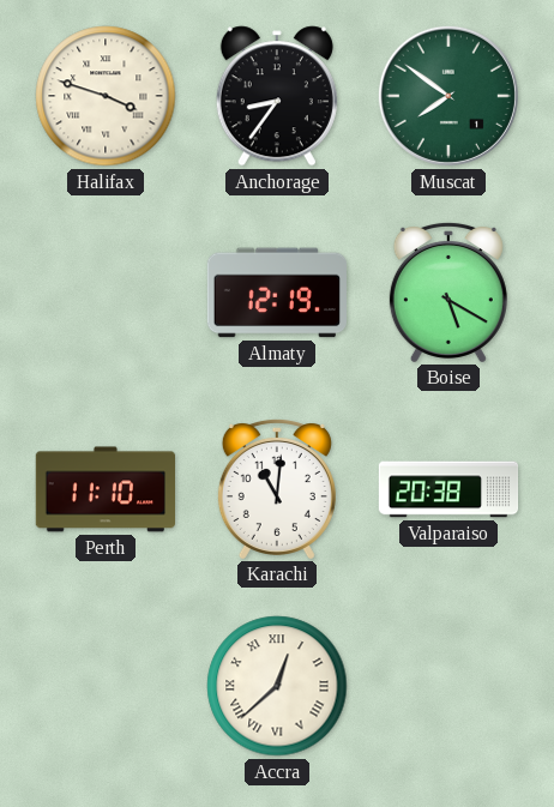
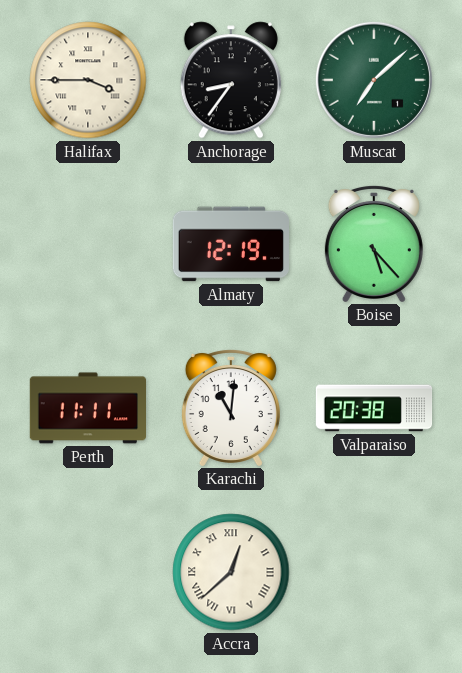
Halifax: 3:48 -> 3:45 (88, 80)
Muscat: 7:51 -> 7:08 (374, 80)
Boise: 5:20 -> 5:23 (374, 243)
Perth: 11:10 -> 11:11 (87, 408)
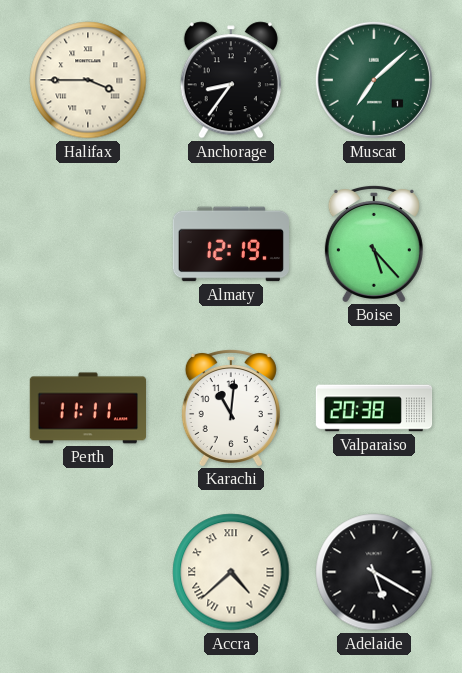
Accra: 12:38 -> 4:38 (231, 572)
Adelaide: none -> 5:20 (374, 572)
